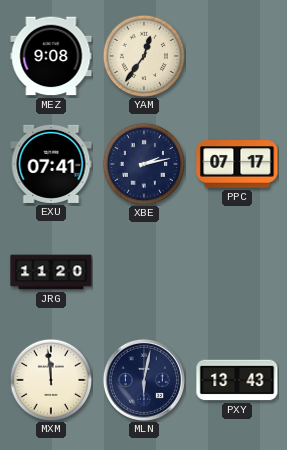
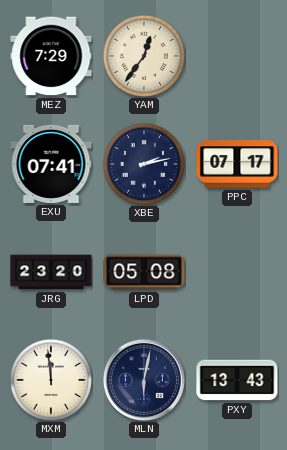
MEZ: 9:08 -> 7:29 (51, 56)
JRG: 11:20 -> 23:20 (51, 272)
LPD: none -> 05:08 (144, 272)
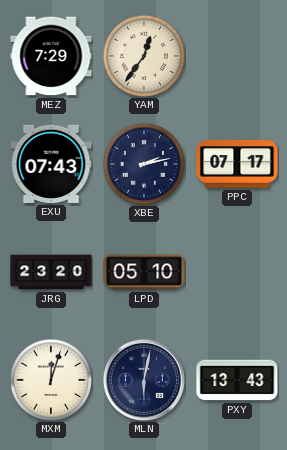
EXU: 07:41 -> 07:43 (51, 164)
LPD: 05:08 -> 05:10 (144, 272)
MXM: 11:59 -> 12:03 (50, 379)
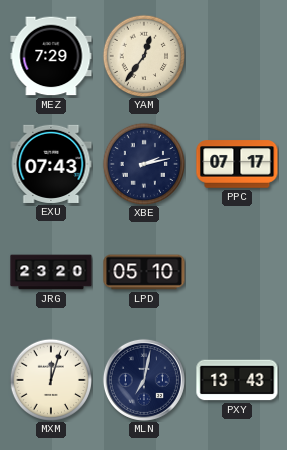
MLN: 6:02 -> 7:02 (144, 380)
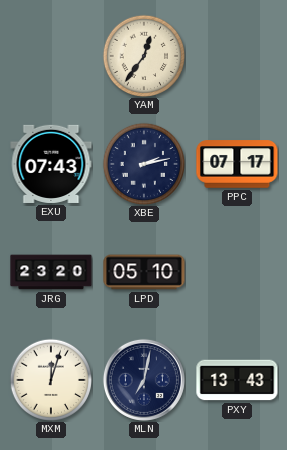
MEZ: 7:29 -> none (51, 56)
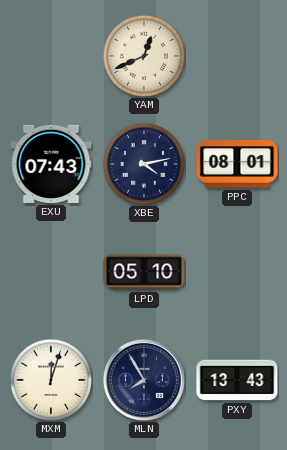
YAM: 12:36 -> 12:41 (143, 55)
XBE: 2:13 -> 4:13 (143, 163)
PPC: 07:17 -> 08:01 (237, 164)
JRG: 23:20 -> none (51, 272)
MLN: 7:02 -> 7:55 (144, 380)
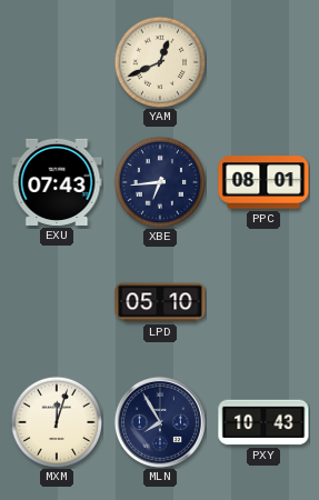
XBE: 4:13 -> 6:44 (159, 181)
PXY: 13:43 -> 10:43 (263, 422)
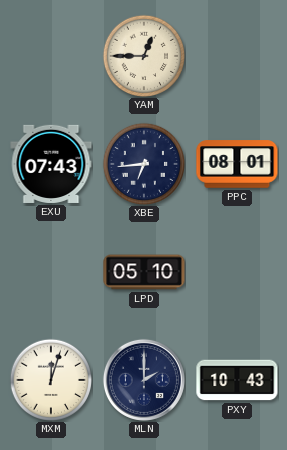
YAM: 12:41 -> 12:45 (143, 55)
MLN: 7:55 -> 2:00 (144, 380)
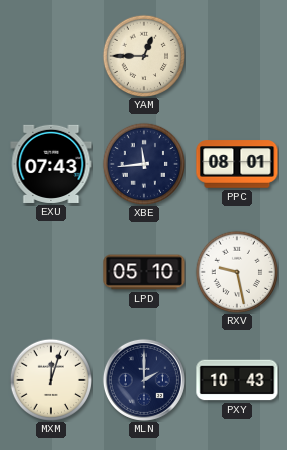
XBE: 6:44 -> 11:44 (143, 163)
RXV: none -> 9:28 (236, 271)
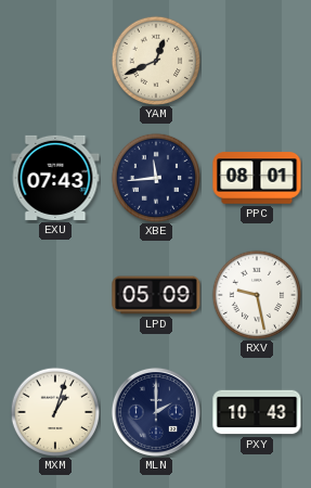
YAM: 12:45 -> 12:41 (155, 60)
LPD: 05:10 -> 05:09 (156, 295)
MXM: 12:03 -> 1:03 (54, 411)
